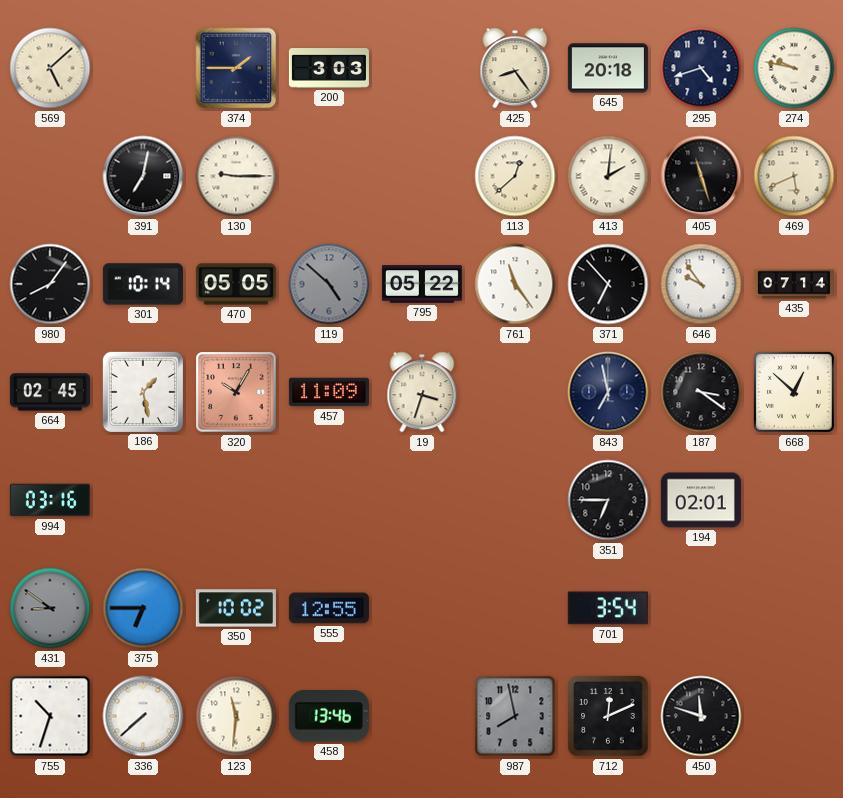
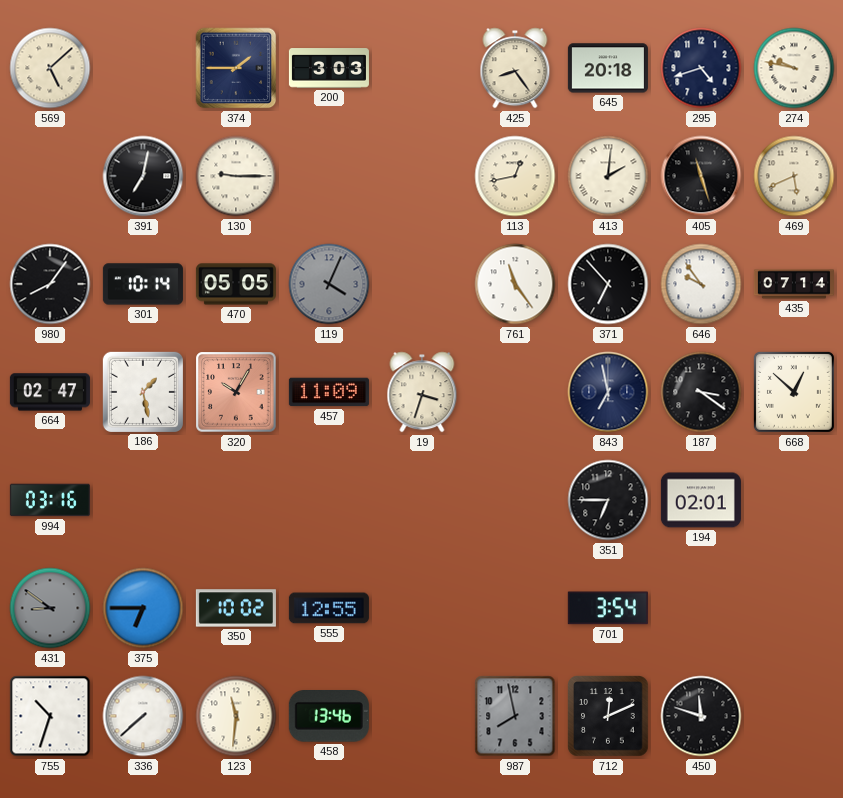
113: 12:38 -> 12:43 (515, 176)
119: 4:52 -> 4:04 (329, 284)
795: 05:22 -> none (422, 284)
664: 02:45 -> 02:47 (50, 392)
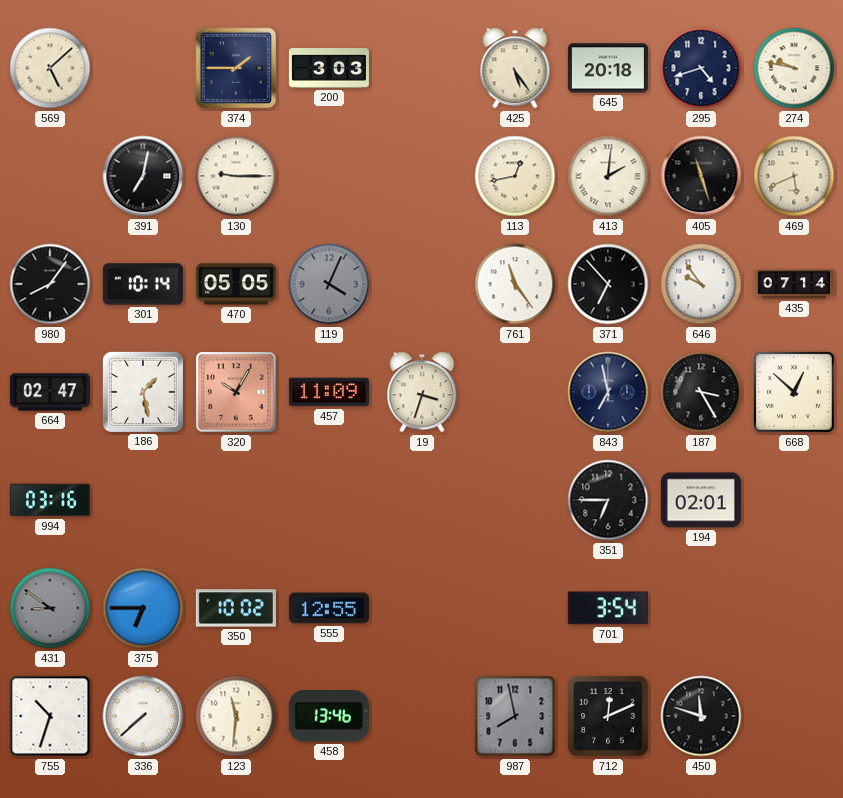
425: 8:24 -> 5:24 (515, 68)
187: 3:21 -> 3:25 (701, 392)
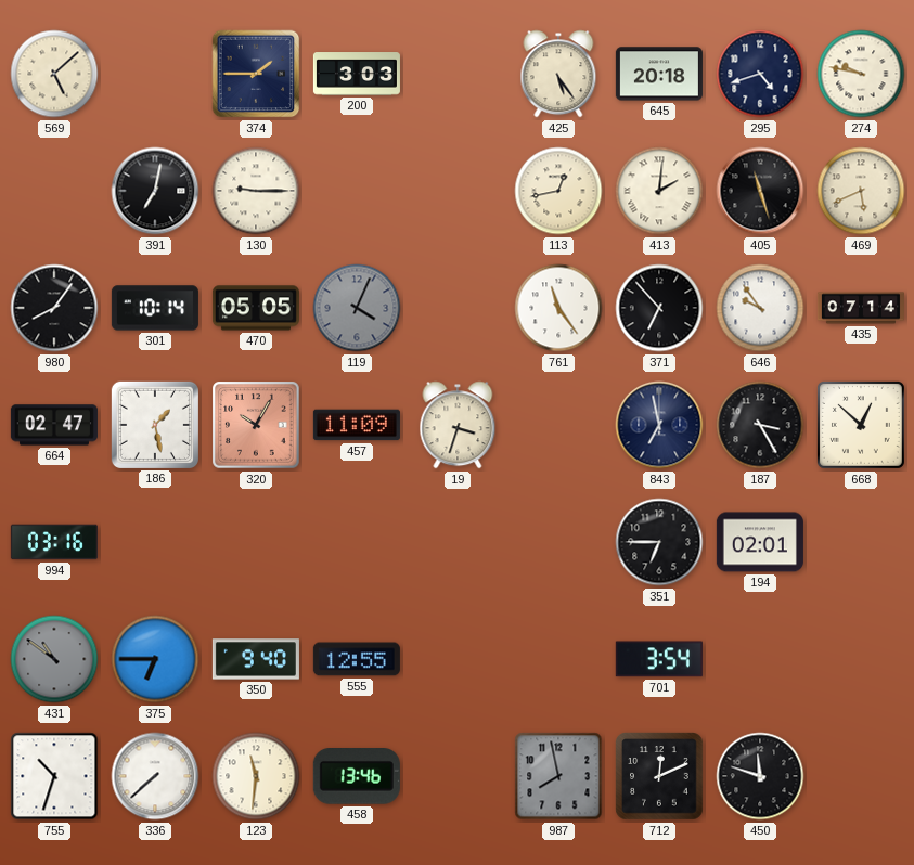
431: 8:51 -> 10:51 (54, 659)
350: 10:02 -> 9:40 (256, 659)
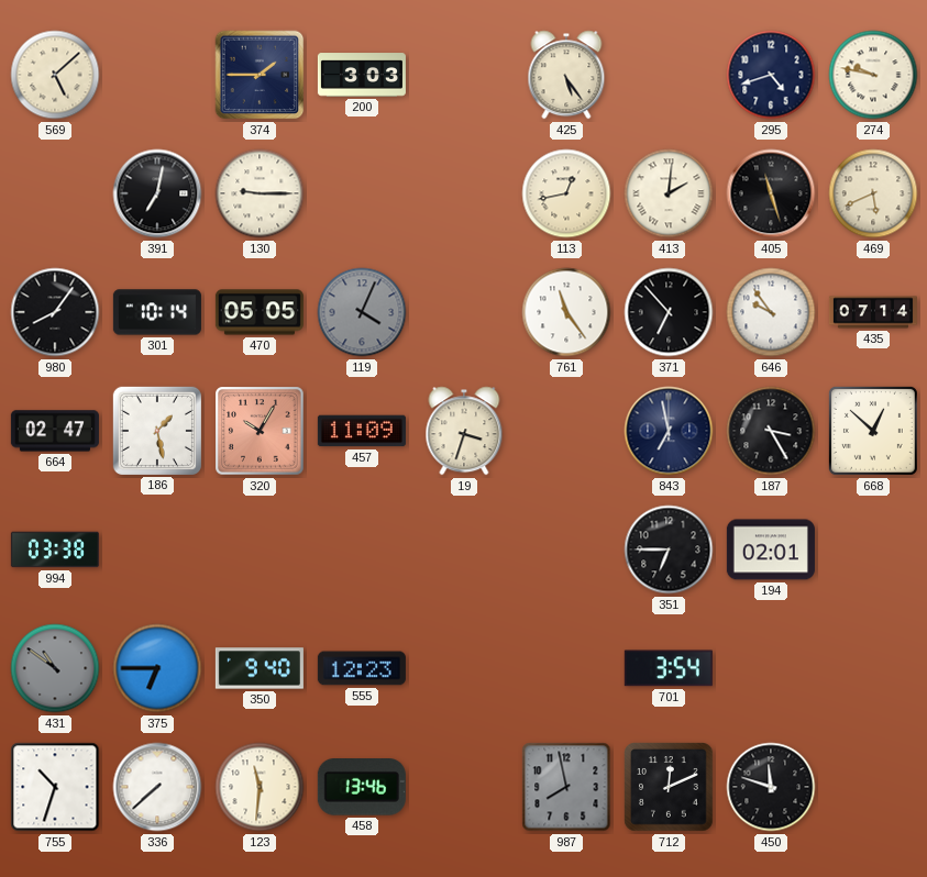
645: 20:18 -> none (659, 74)
994: 03:16 -> 03:38 (55, 549)
555: 12:55 -> 12:23 (362, 668)
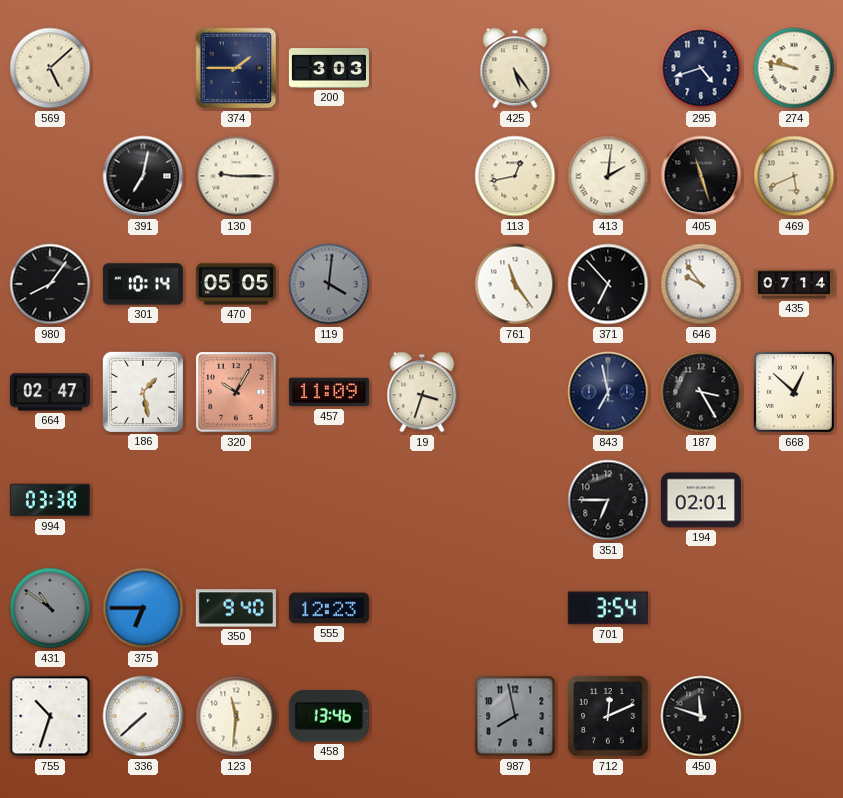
119: 4:04 -> 4:01 (329, 284)
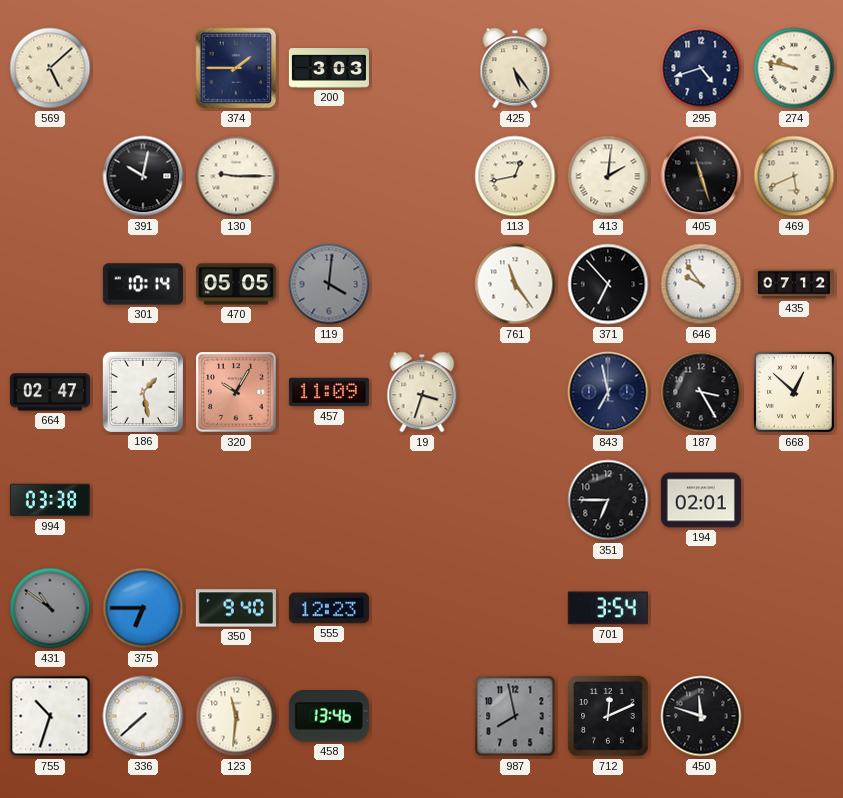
391: 7:02 -> 10:02 (143, 176)
980: 8:06 -> none (50, 284)
435: 07:14 -> 07:12 (794, 284)
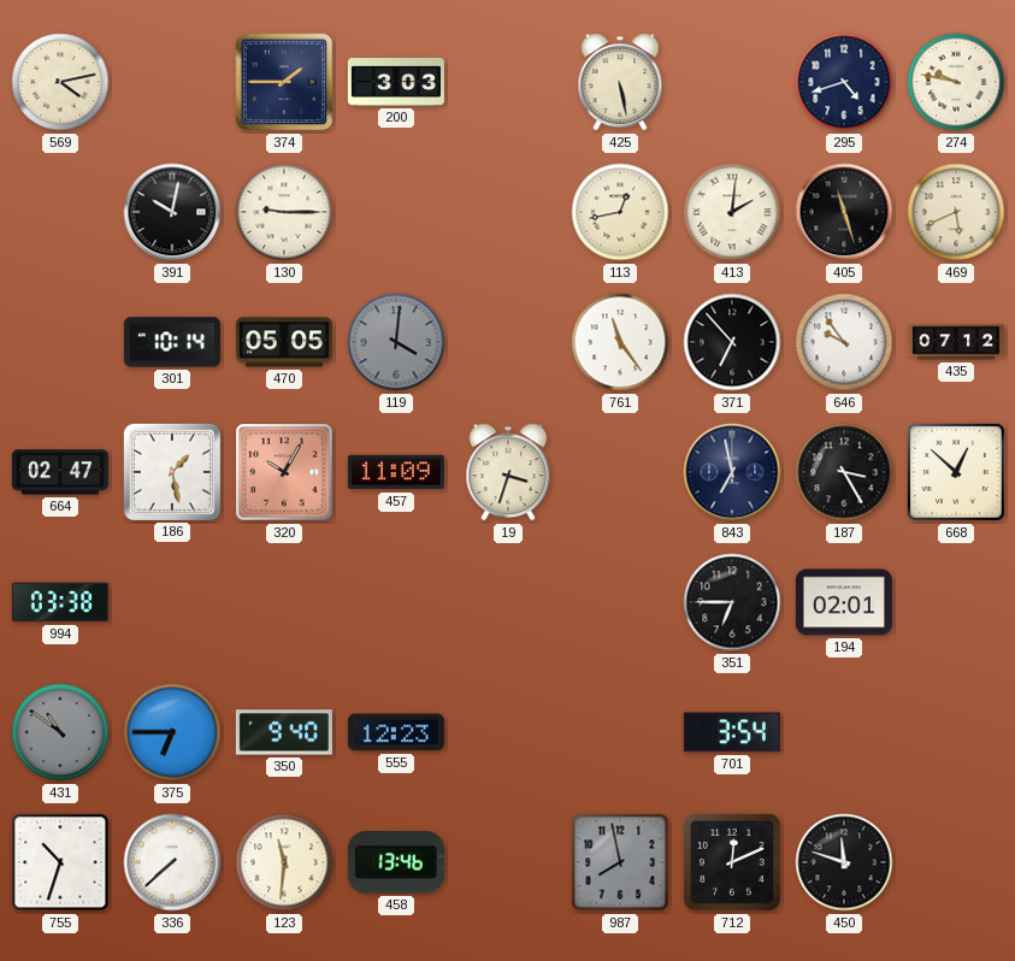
569: 5:08 -> 4:13 (60, 82)
425: 5:24 -> 5:28 (620, 82)
